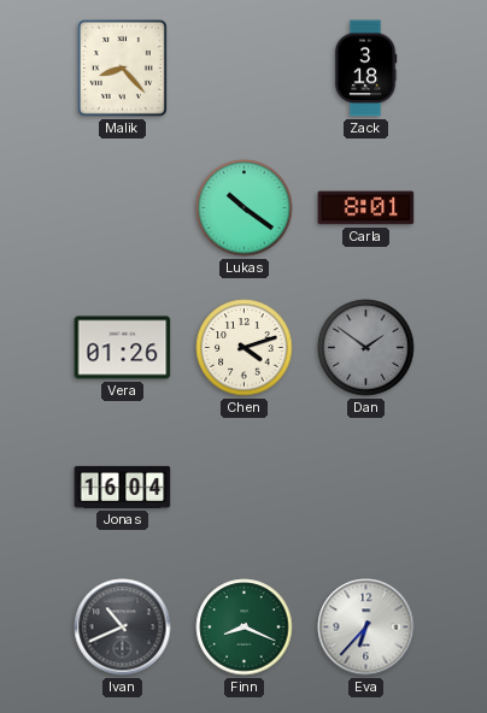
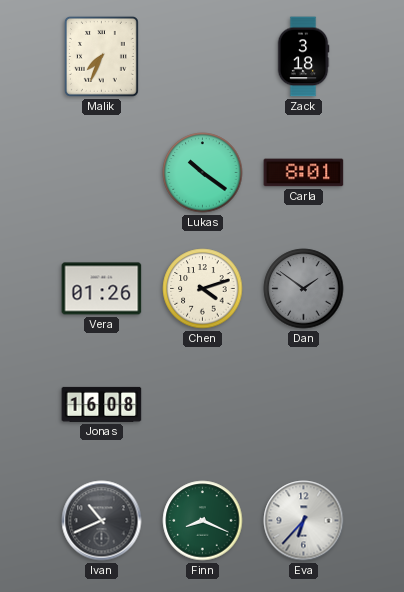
Malik: 8:23 -> 7:34 (101, 56)
Jonas: 16:04 -> 16:08 (102, 404)
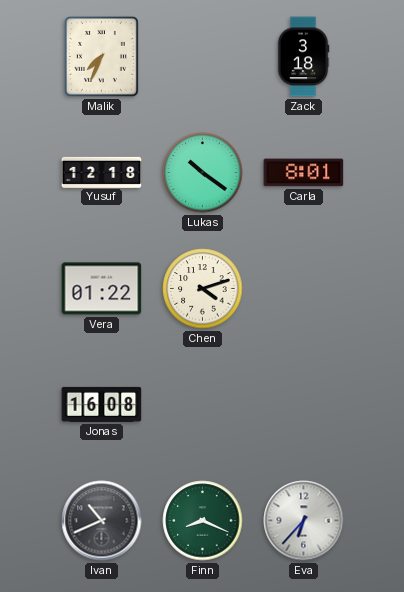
Yusuf: none -> 12:18 (102, 172)
Vera: 01:26 -> 01:22 (102, 289)
Dan: 1:51 -> none (304, 289)
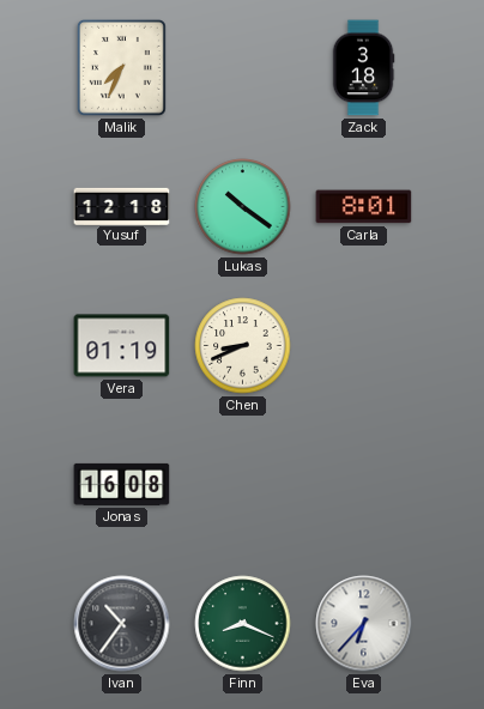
Vera: 01:22 -> 01:19 (122, 346)
Chen: 4:12 -> 8:41 (243, 346)
Ivan: 10:41 -> 10:36 (122, 624)
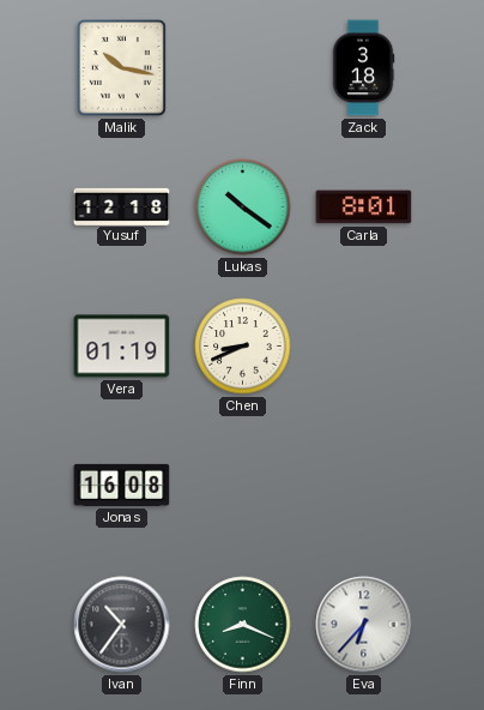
Malik: 7:34 -> 10:17 (121, 67)
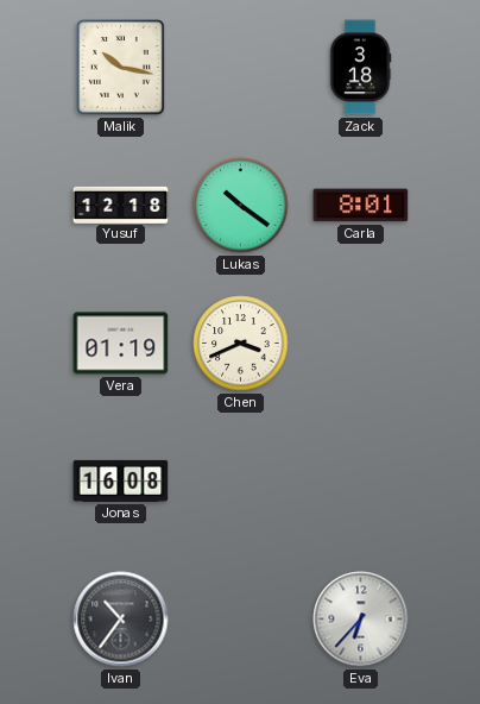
Chen: 8:41 -> 3:41 (241, 344)
Finn: 8:19 -> none (243, 625)
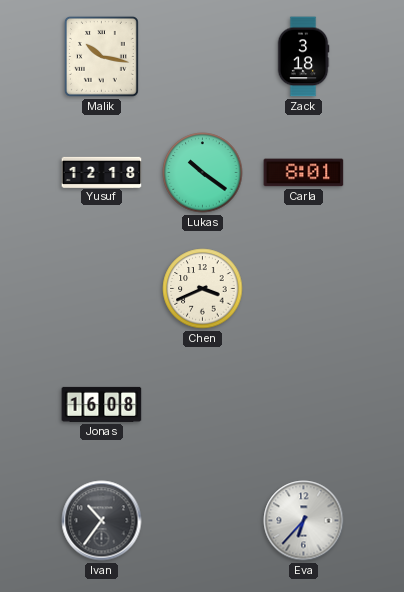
Vera: 01:19 -> none (121, 344)
